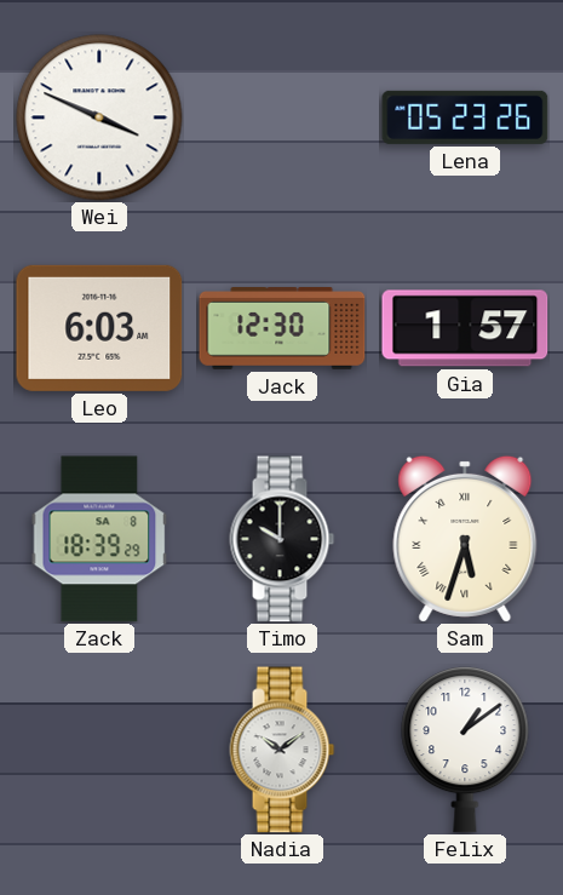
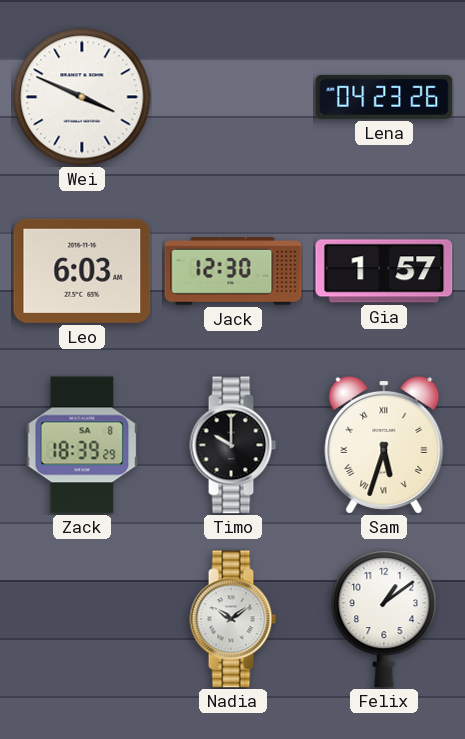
Lena: 05:23 -> 04:23 (384, 97)
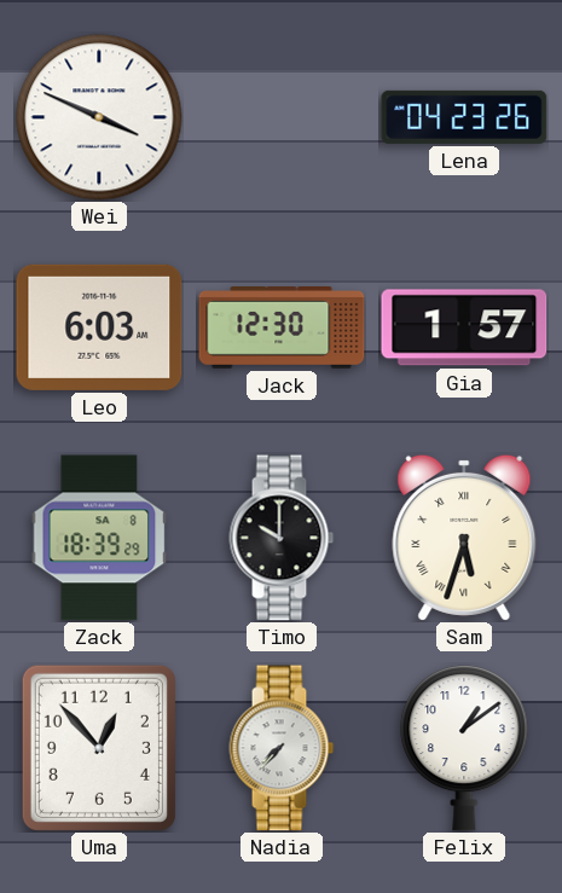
Uma: none -> 12:53 (99, 748)
Nadia: 10:09 -> 7:37 (282, 748)
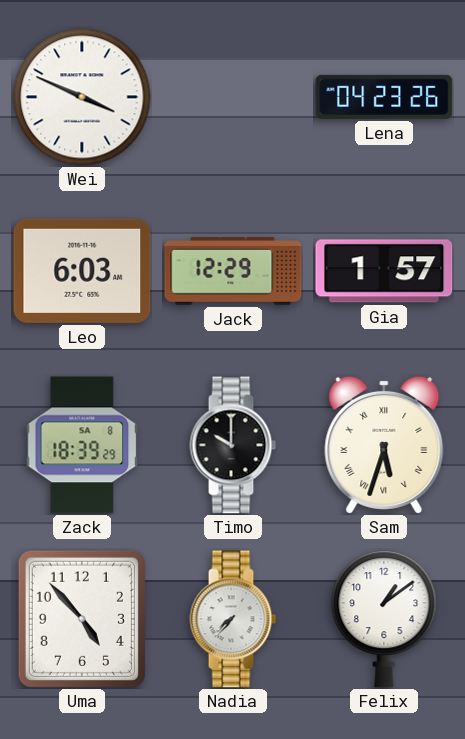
Jack: 12:30 -> 12:29 (233, 272)
Uma: 12:53 -> 4:53 (82, 619)
